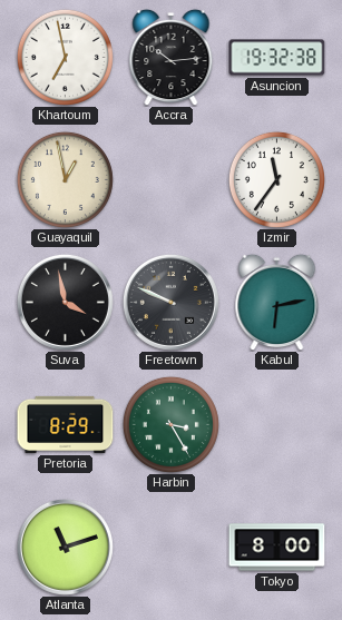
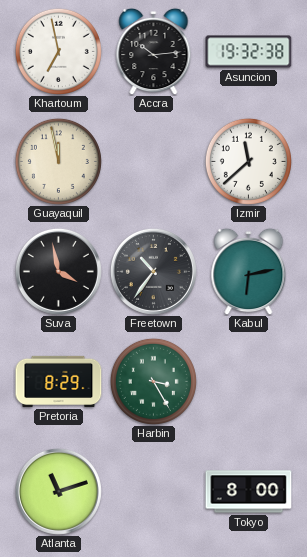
Guayaquil: 12:58 -> 11:58 (58, 161)
Izmir: 11:36 -> 11:38 (248, 161)
Freetown: 9:49 -> 10:36 (153, 271)
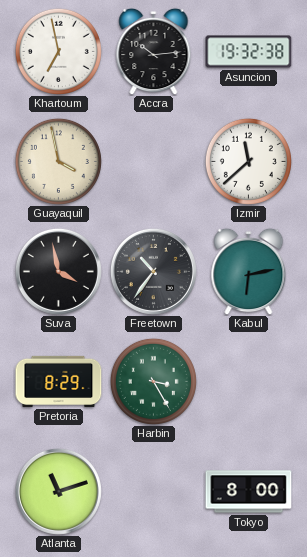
Guayaquil: 11:58 -> 3:58 (58, 161)
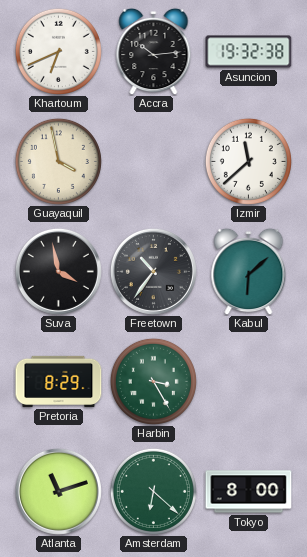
Khartoum: 6:58 -> 6:41 (58, 51)
Kabul: 6:13 -> 6:08 (249, 271)
Amsterdam: none -> 6:22 (153, 491)
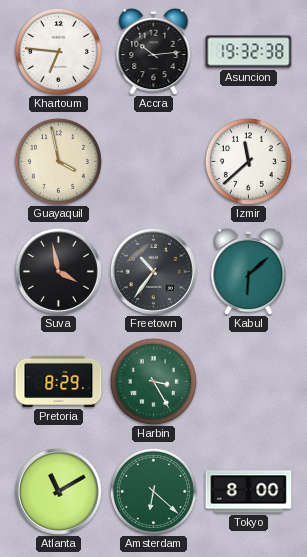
Khartoum: 6:41 -> 6:46 (58, 51)
Atlanta: 11:12 -> 11:10 (58, 491)
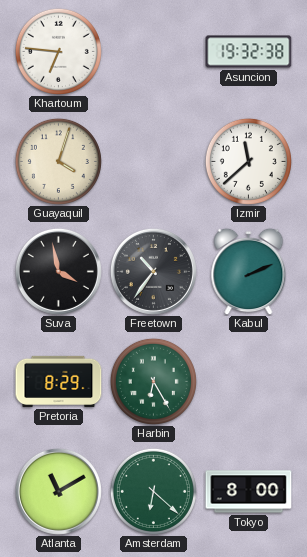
Accra: 10:14 -> none (154, 51)
Guayaquil: 3:58 -> 4:03 (58, 161)
Kabul: 6:08 -> 2:11 (249, 271)
Harbin: 3:25 -> 6:25 (153, 381)
